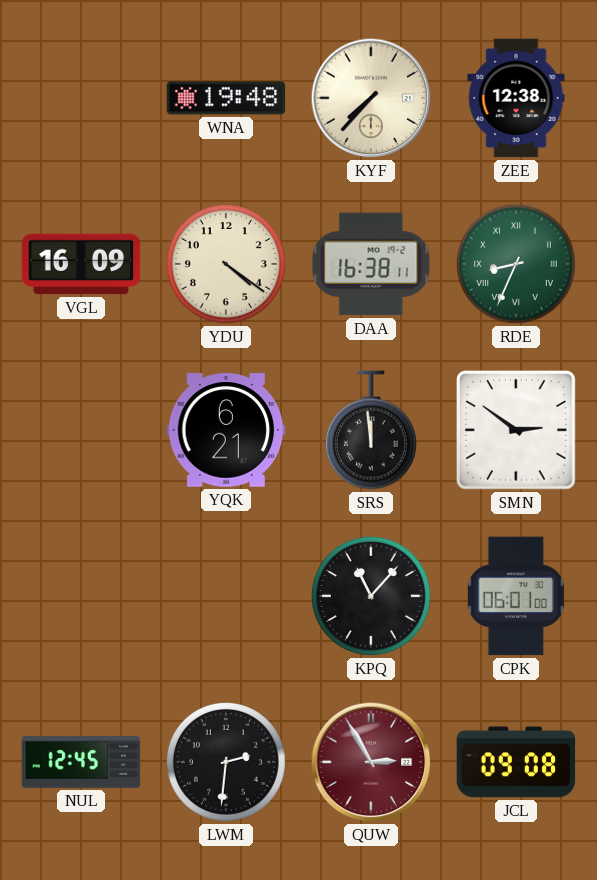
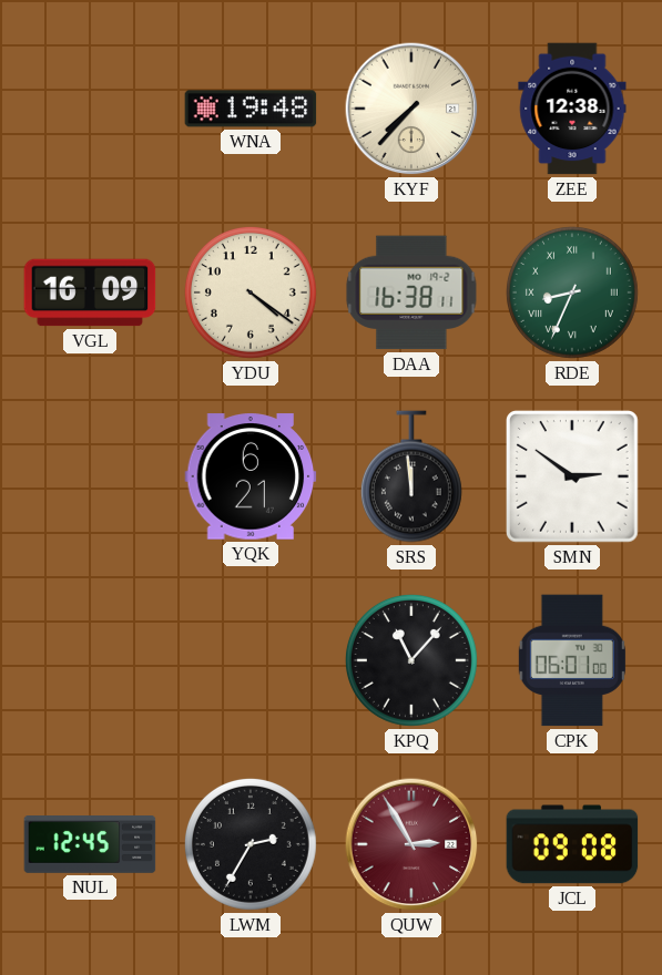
LWM: 2:31 -> 2:35 (251, 844)
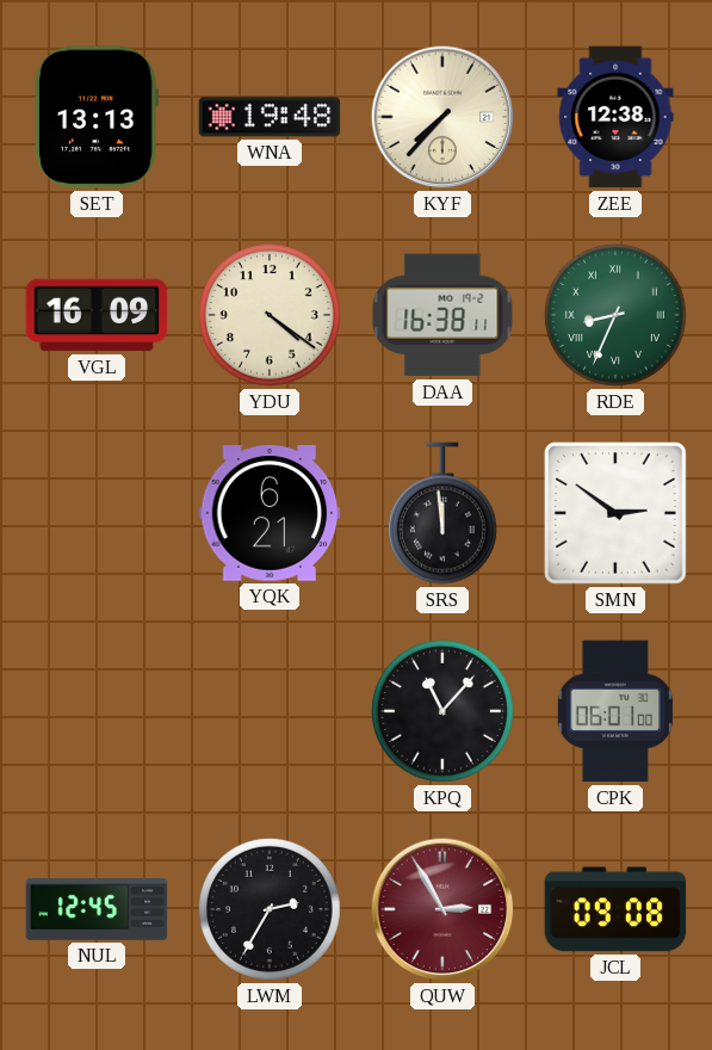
SET: none -> 13:13 (95, 117)
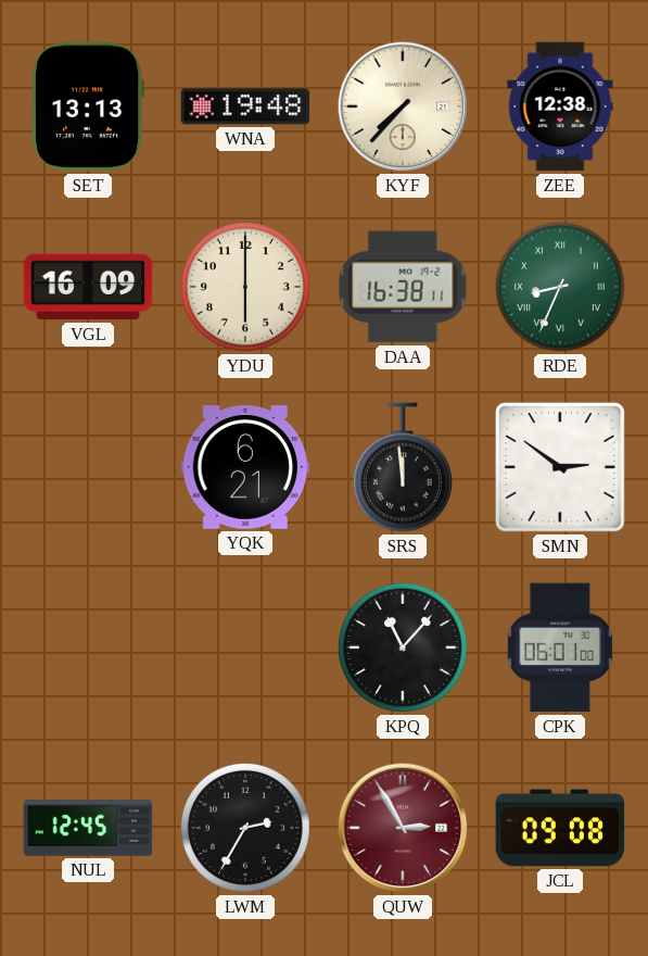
YDU: 4:21 -> 6:00 (245, 287)
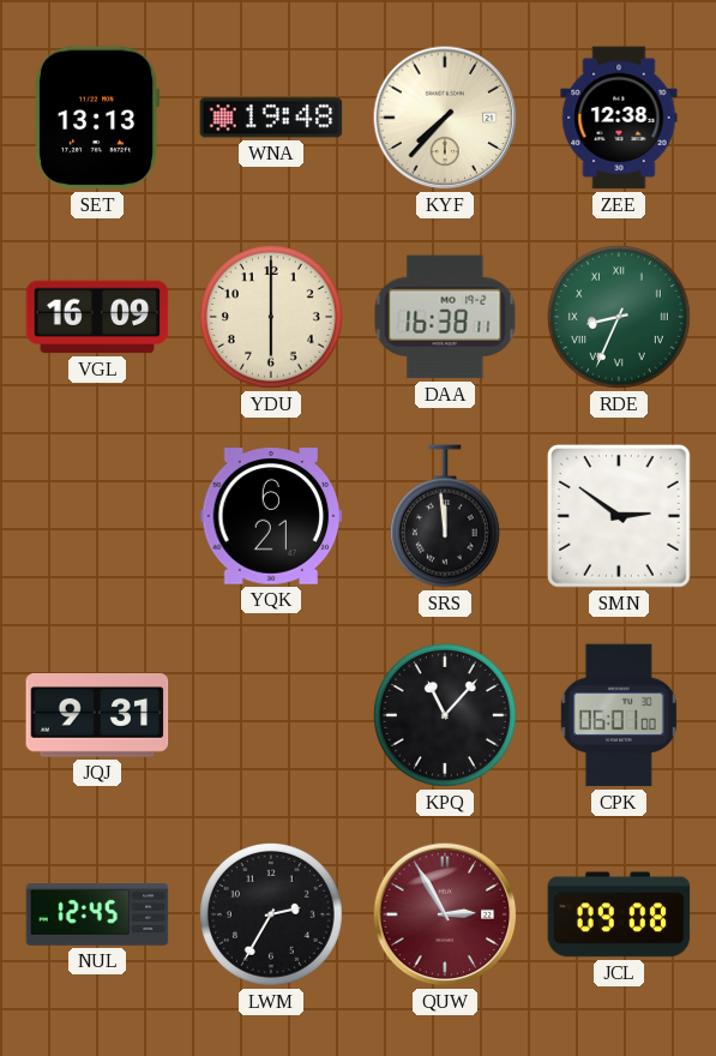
JQJ: none -> 9:31 (97, 716)
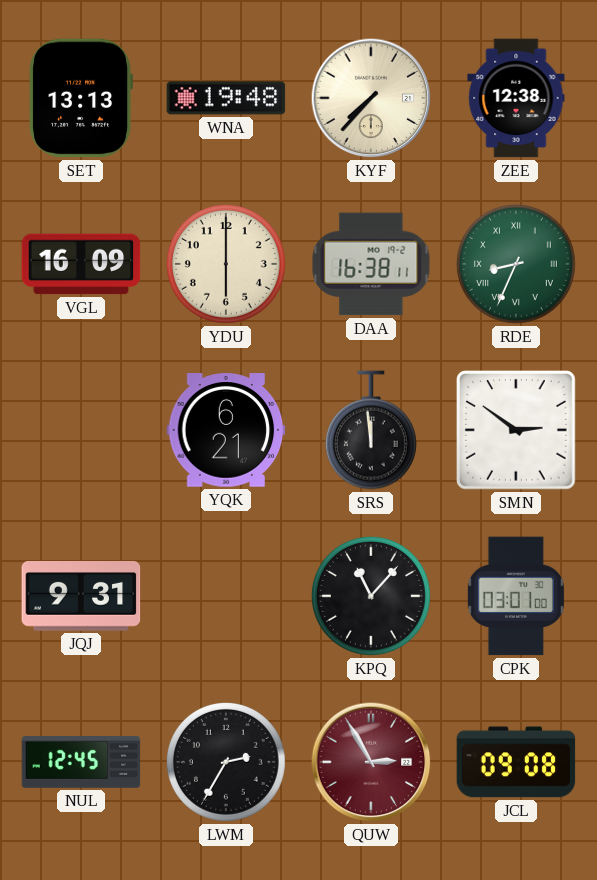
CPK: 06:01 -> 03:01 (516, 596)
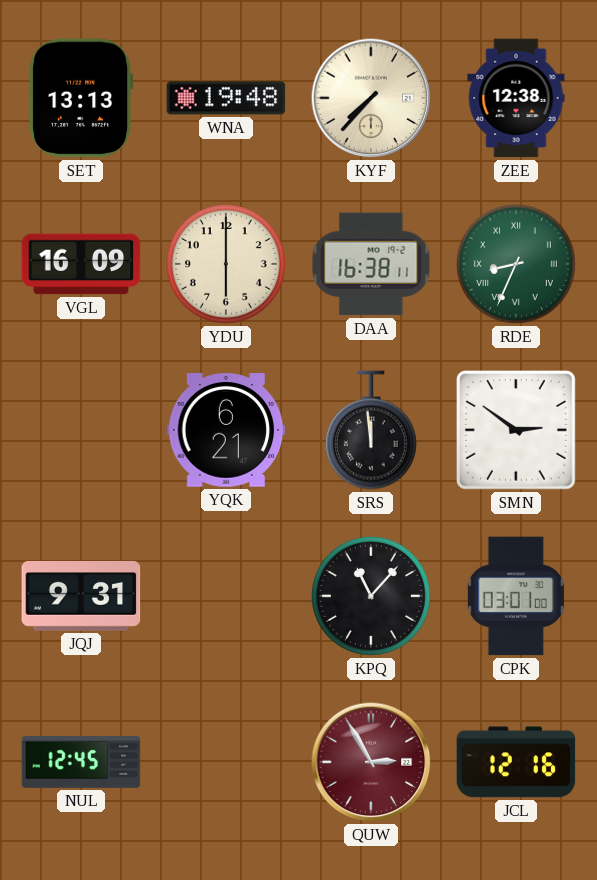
LWM: 2:35 -> none (226, 762)
JCL: 09:08 -> 12:16 (516, 762)
